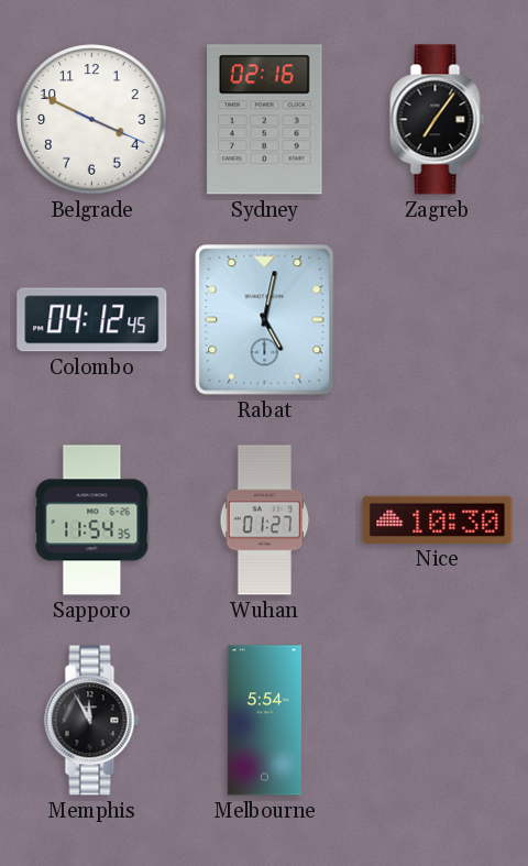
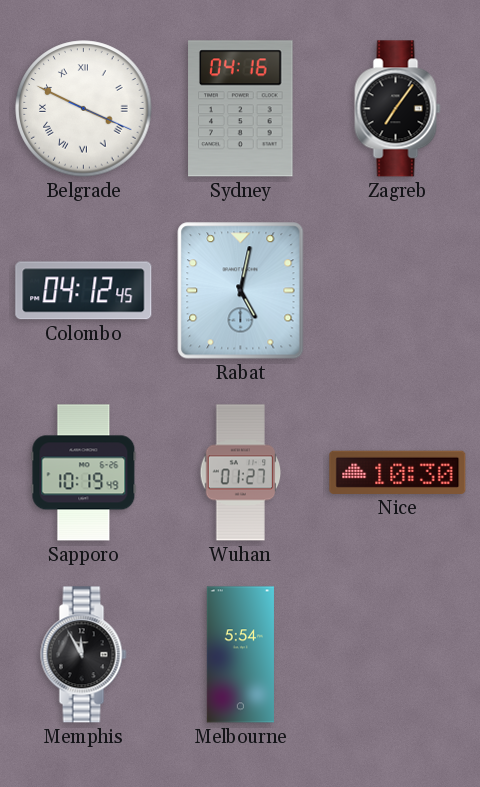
Belgrade numerals: Arabic -> Roman (84, 109)
Sydney: 02:16 -> 04:16 (241, 109)
Sapporo: 11:54 -> 10:19 (84, 473)
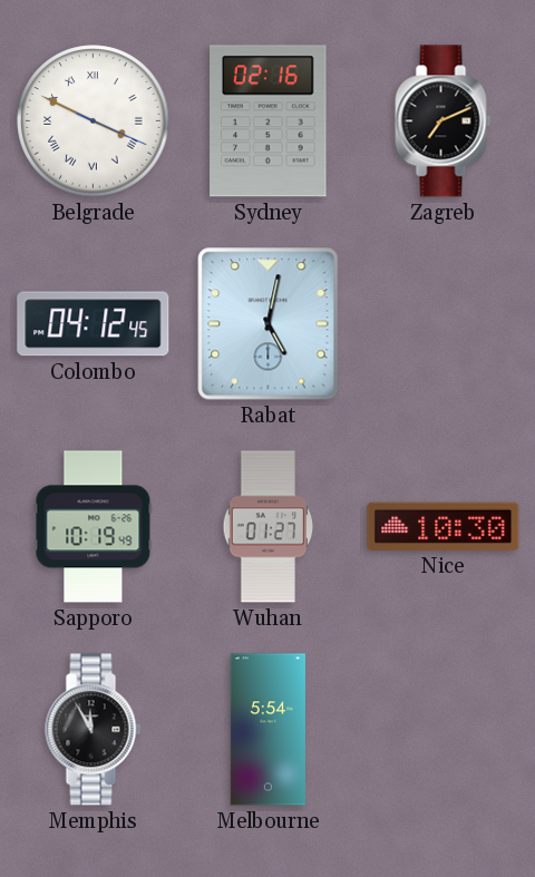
Sydney: 04:16 -> 02:16 (269, 121)
Zagreb: 7:06 -> 7:11 (444, 121)
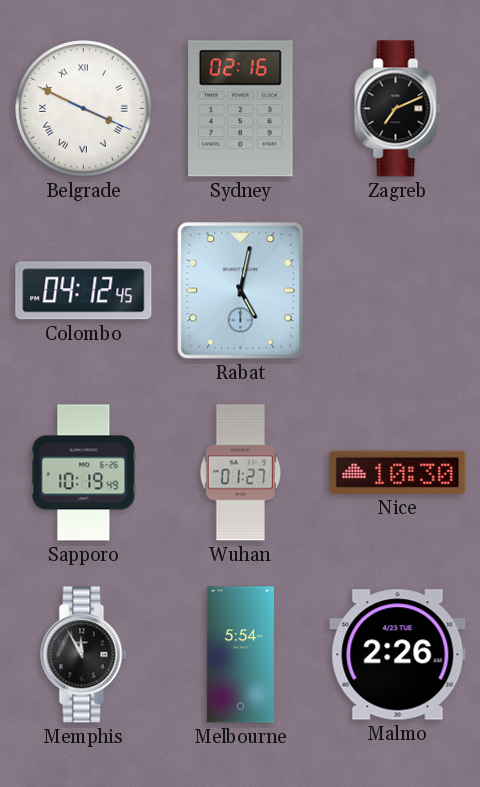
Malmo: none -> 2:26 (398, 655)
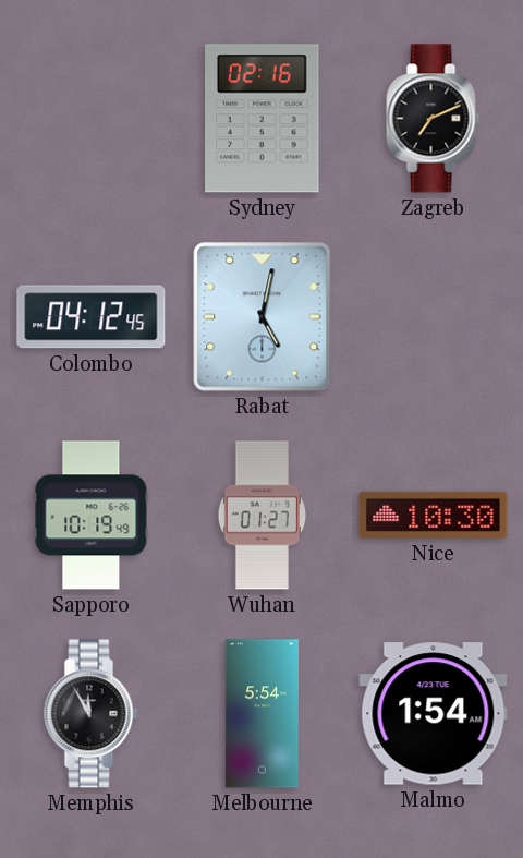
Belgrade: 3:49 -> none (84, 109)
Malmo: 2:26 -> 1:54 (434, 714)
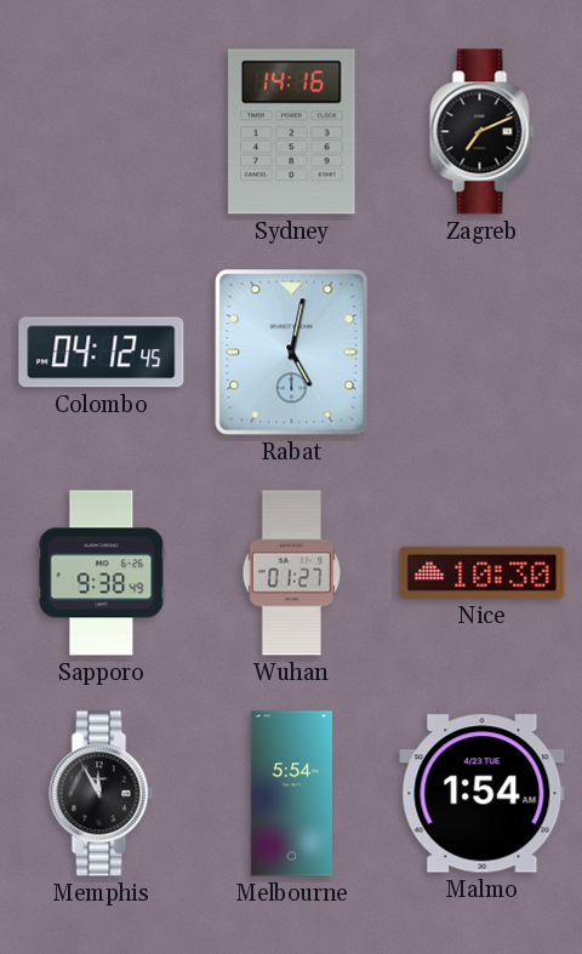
Sydney: 02:16 -> 14:16 (292, 132)
Sapporo: 10:19 -> 9:38 (102, 573)
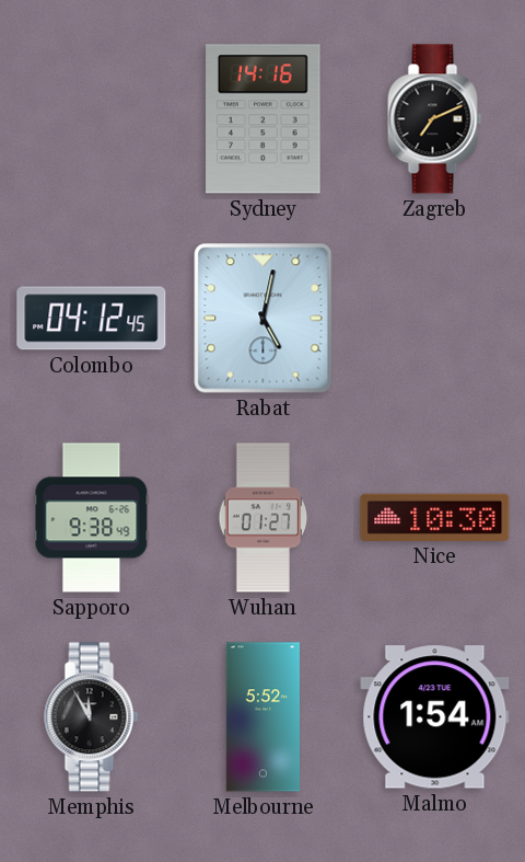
Melbourne: 5:54 -> 5:52 (262, 717)
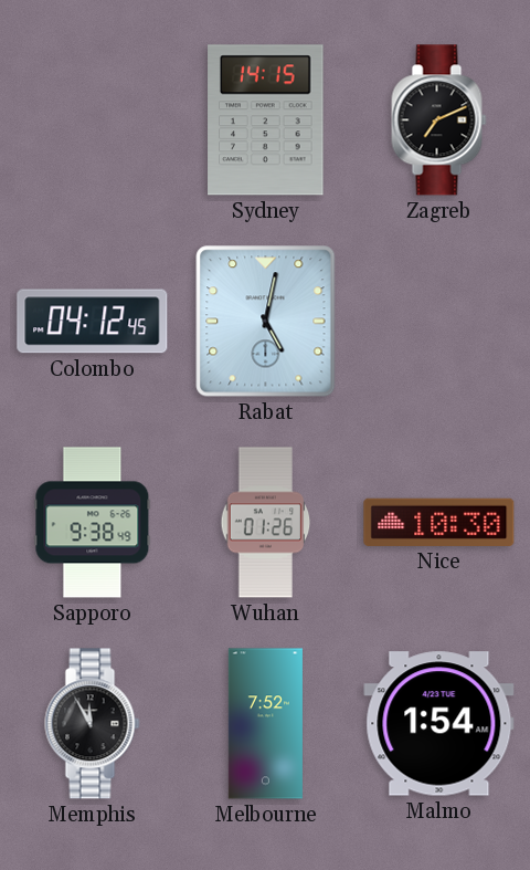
Sydney: 14:16 -> 14:15 (266, 120)
Wuhan: 01:27 -> 01:26 (266, 523)
Melbourne: 5:52 -> 7:52 (265, 724)
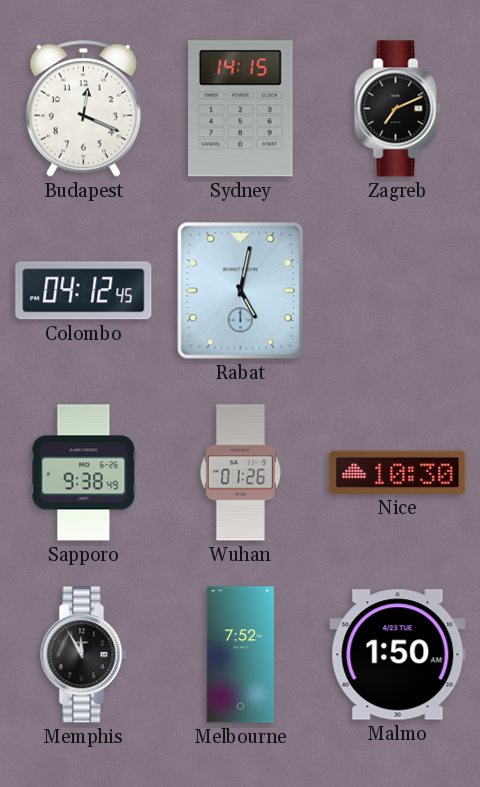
Budapest: none -> 12:19 (83, 108)
Malmo: 1:54 -> 1:50 (398, 655)
